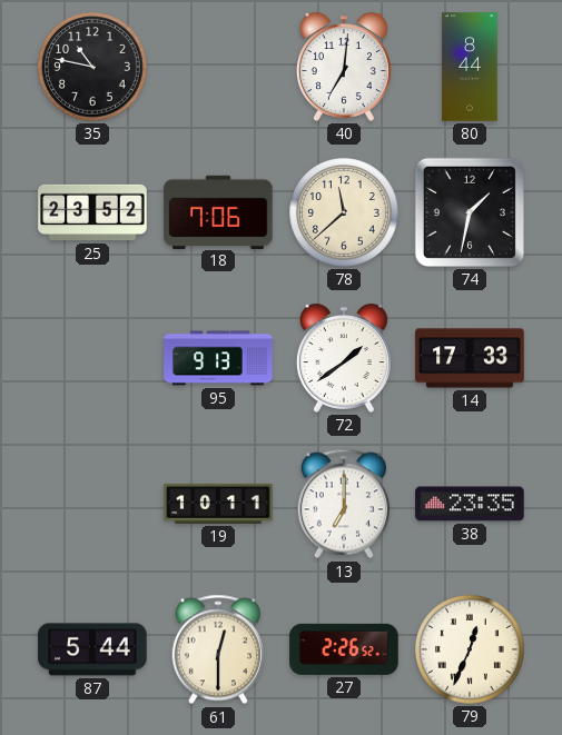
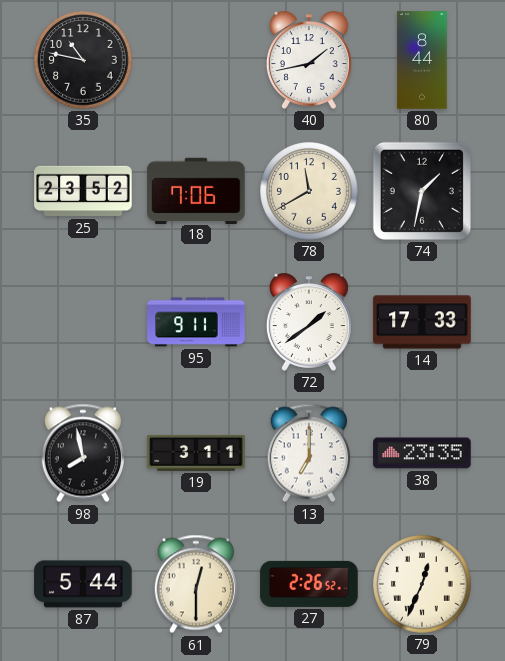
40: 7:01 -> 1:43 (309, 60)
78: 11:38 -> 11:40 (309, 191)
95: 9:13 -> 9:11 (196, 322)
98: none -> 7:58 (82, 453)
19: 10:11 -> 3:11 (196, 453)
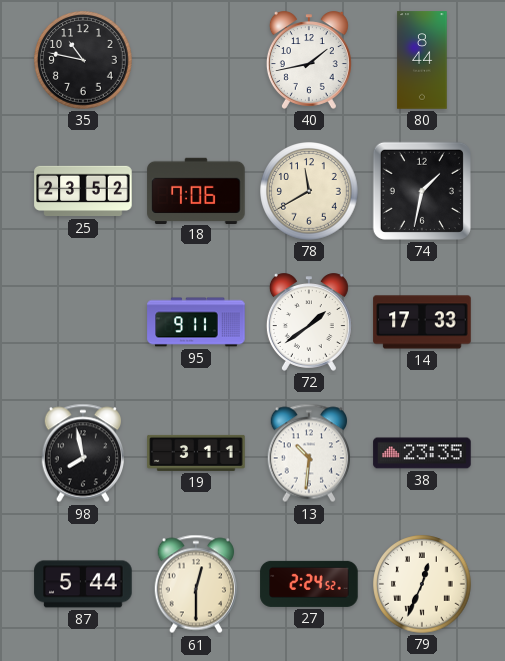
13: 7:00 -> 10:31 (308, 453)
27: 2:26 -> 2:24 (309, 584)
